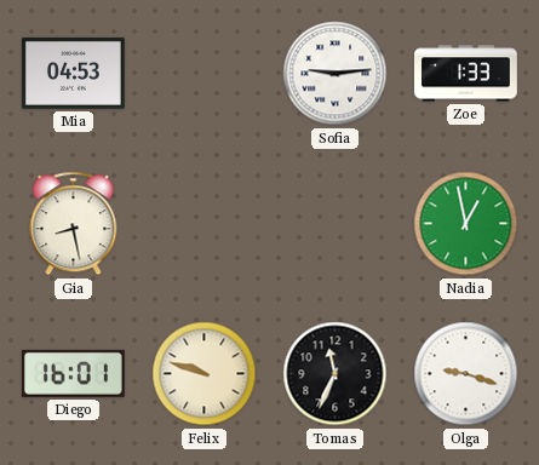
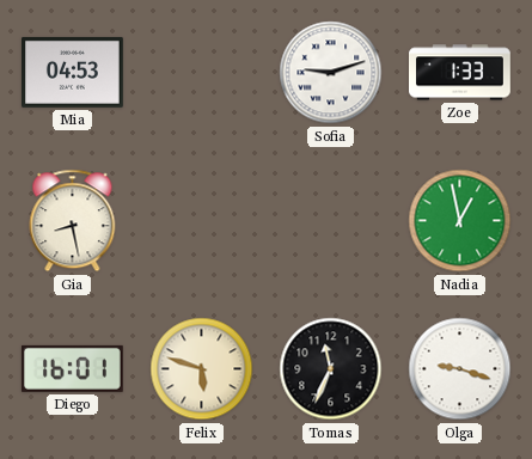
Sofia: 9:14 -> 9:12 (331, 73)
Felix: 9:48 -> 5:48 (202, 369)
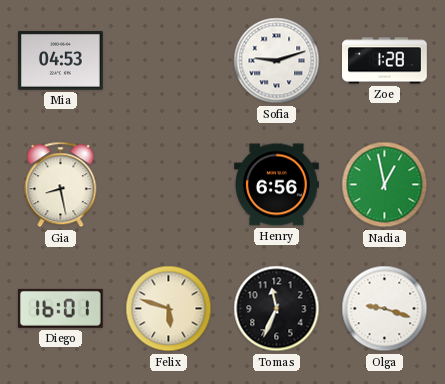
Zoe: 1:33 -> 1:28 (385, 61)
Henry: none -> 6:56 (277, 185)
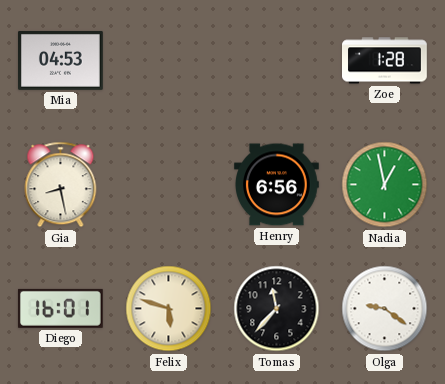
Sofia: 9:12 -> none (277, 61)
Tomas: 11:34 -> 11:37 (277, 309)
Olga: 9:18 -> 9:21 (385, 309)
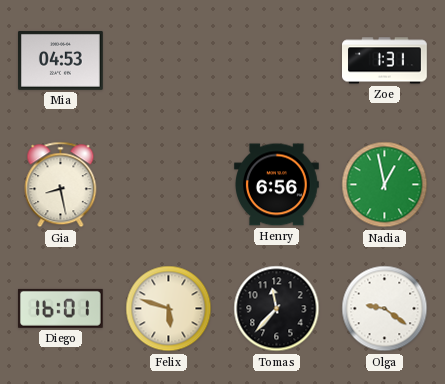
Zoe: 1:28 -> 1:31 (385, 61)
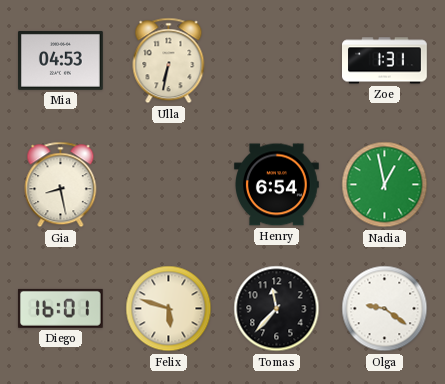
Ulla: none -> 6:32 (169, 61)
Henry: 6:56 -> 6:54 (277, 185)
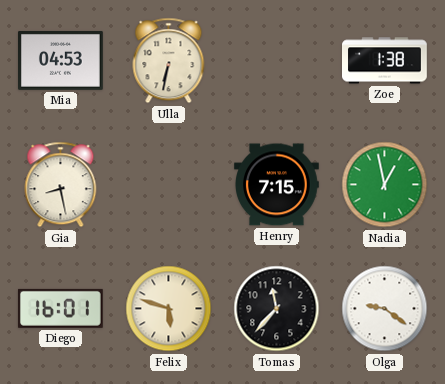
Zoe: 1:31 -> 1:38 (385, 61)
Henry: 6:54 -> 7:15 (277, 185)
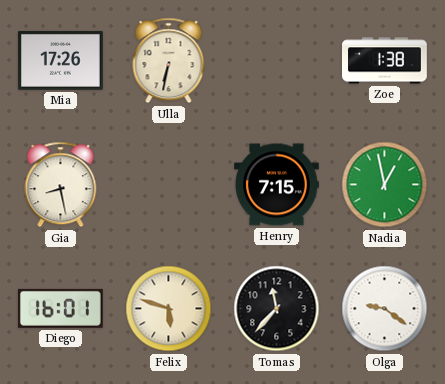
Mia: 04:53 -> 17:26 (61, 60)
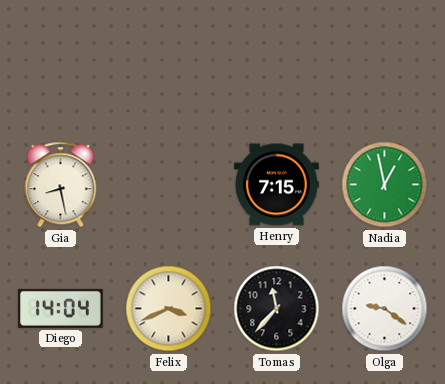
Mia: 17:26 -> none (61, 60)
Ulla: 6:32 -> none (169, 61)
Zoe: 1:38 -> none (385, 61)
Diego: 16:01 -> 14:04 (60, 308)
Felix: 5:48 -> 3:41 (169, 309)
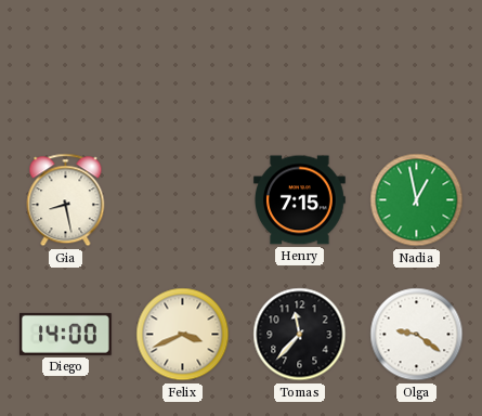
Diego: 14:04 -> 14:00 (65, 334)
